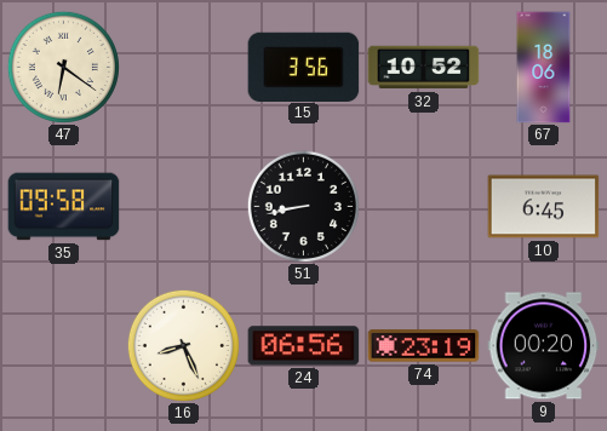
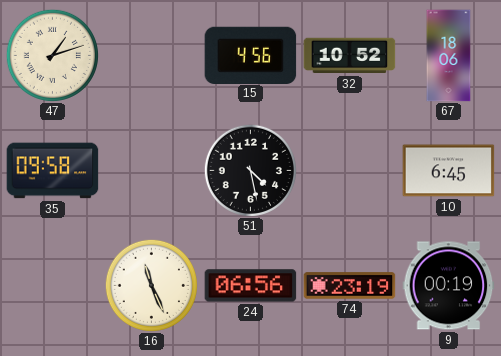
47: 6:21 -> 1:12 (52, 55)
15: 3:56 -> 4:56 (251, 55)
51: 8:43 -> 4:28 (250, 170)
16: 8:26 -> 11:26 (151, 285)
9: 00:20 -> 00:19 (449, 286)
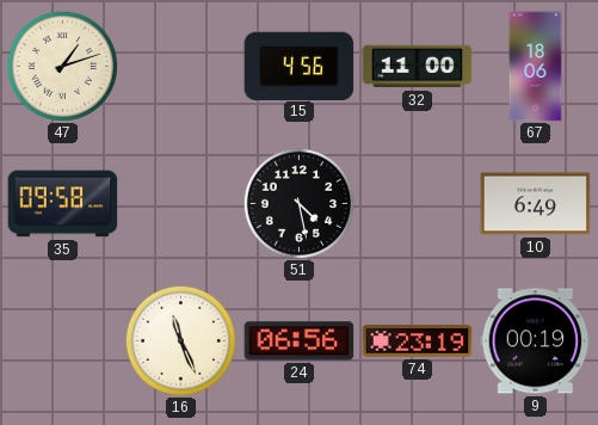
32: 10:52 -> 11:00 (418, 67)
10: 6:45 -> 6:49 (536, 204)
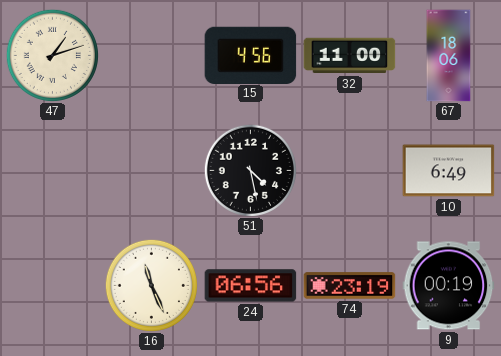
35: 09:58 -> none (63, 204)
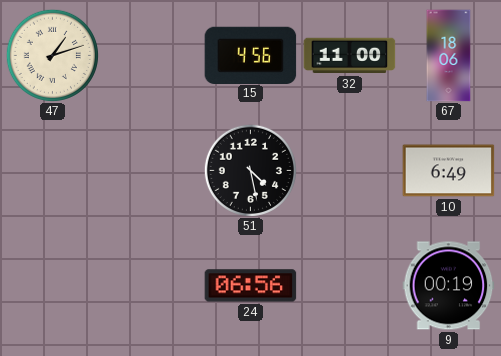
16: 11:26 -> none (151, 285)
74: 23:19 -> none (350, 286)
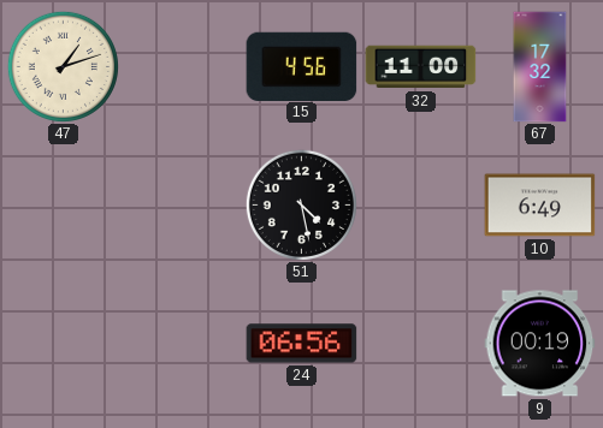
67: 18:06 -> 17:32 (540, 67)
